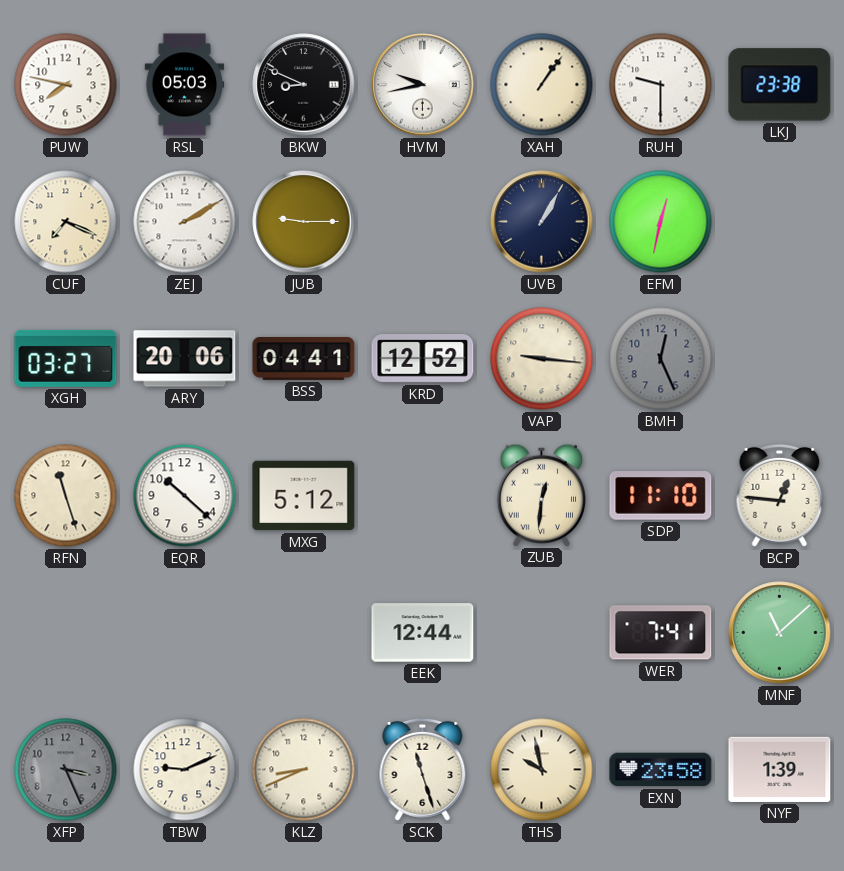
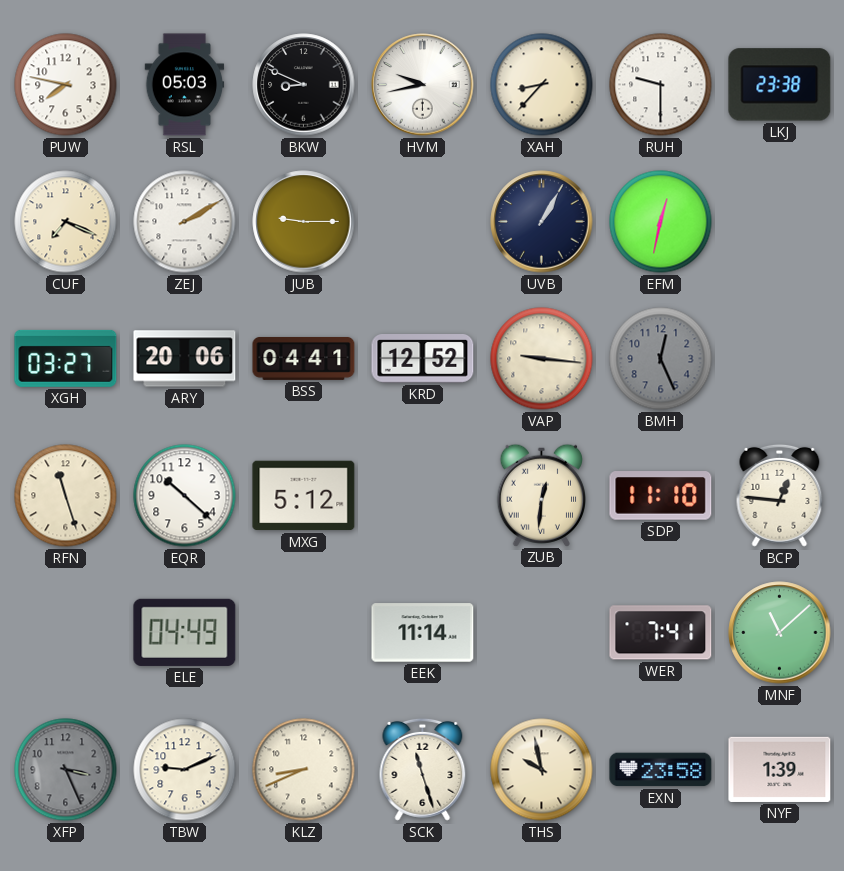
XAH: 1:06 -> 8:37 (542, 85)
ELE: none -> 04:49 (185, 632)
EEK: 12:44 -> 11:14 (423, 633)
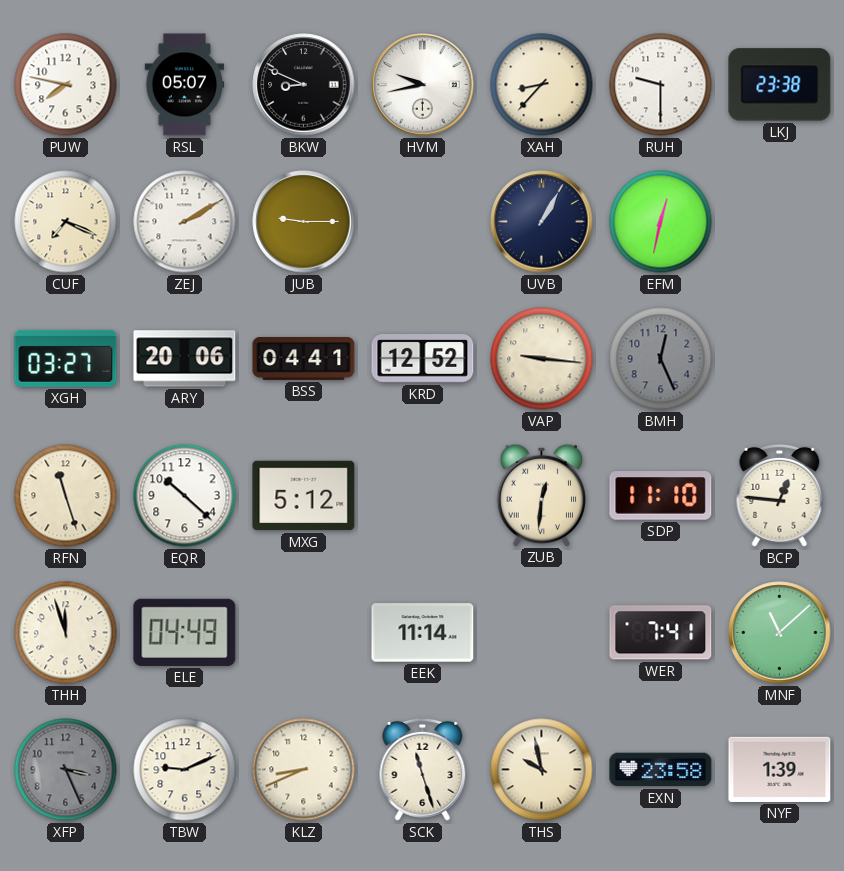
RSL: 05:03 -> 05:07 (185, 85)
THH: none -> 11:57 (66, 633)
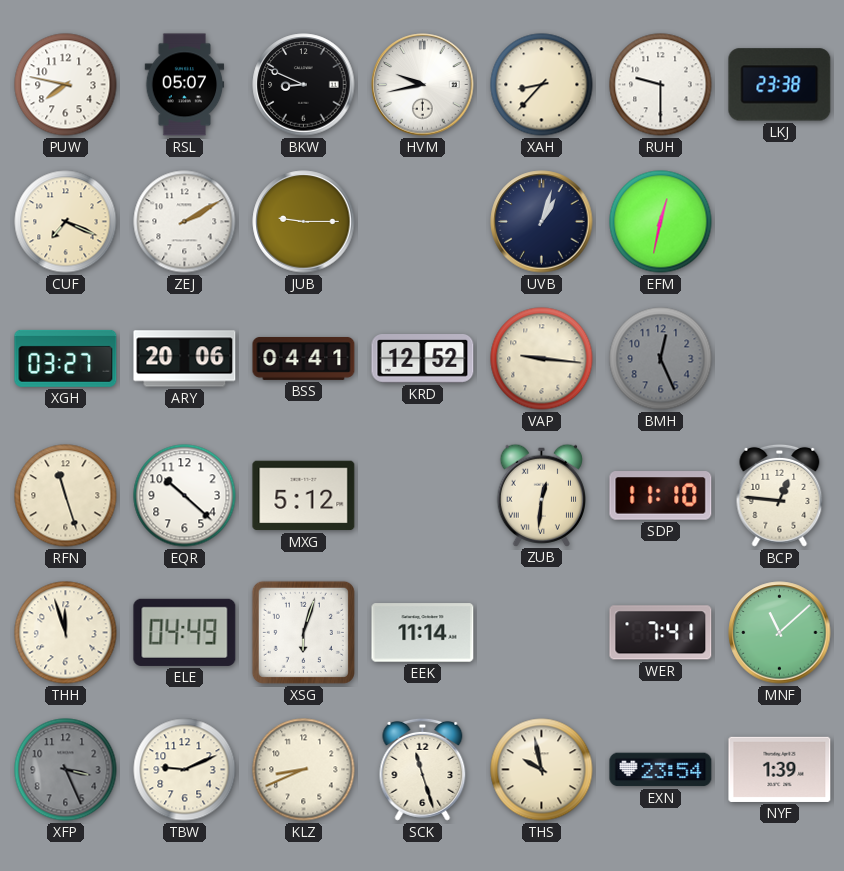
UVB: 1:05 -> 1:03 (542, 222)
XSG: none -> 6:03 (303, 632)
EXN: 23:58 -> 23:54 (661, 770)
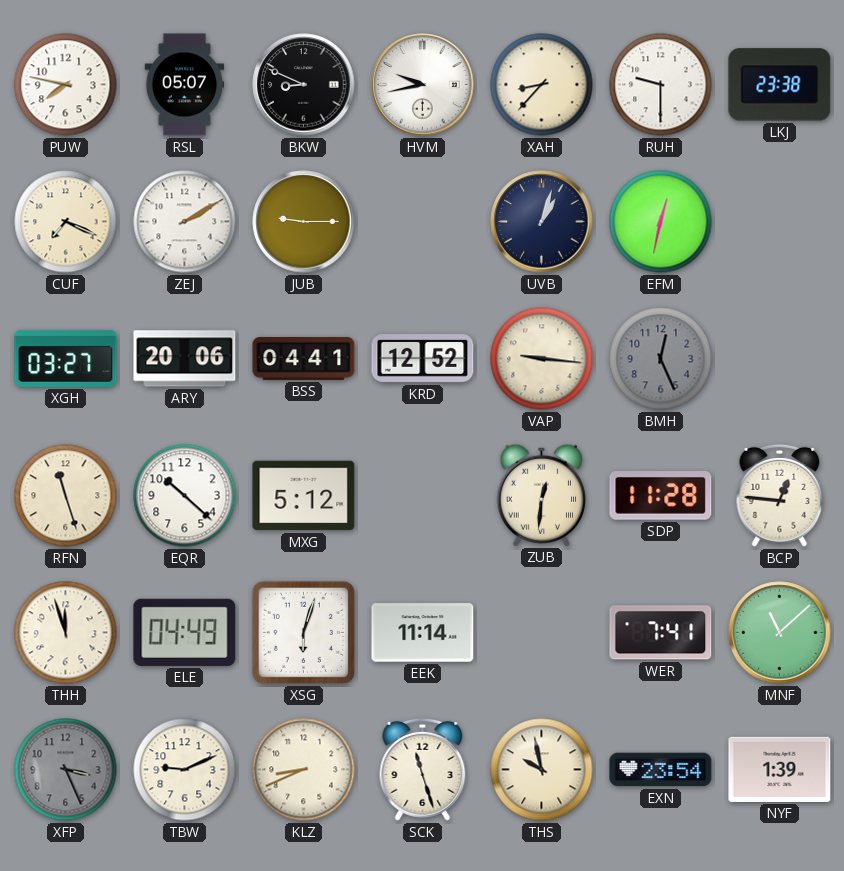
SDP: 11:10 -> 11:28 (661, 496)
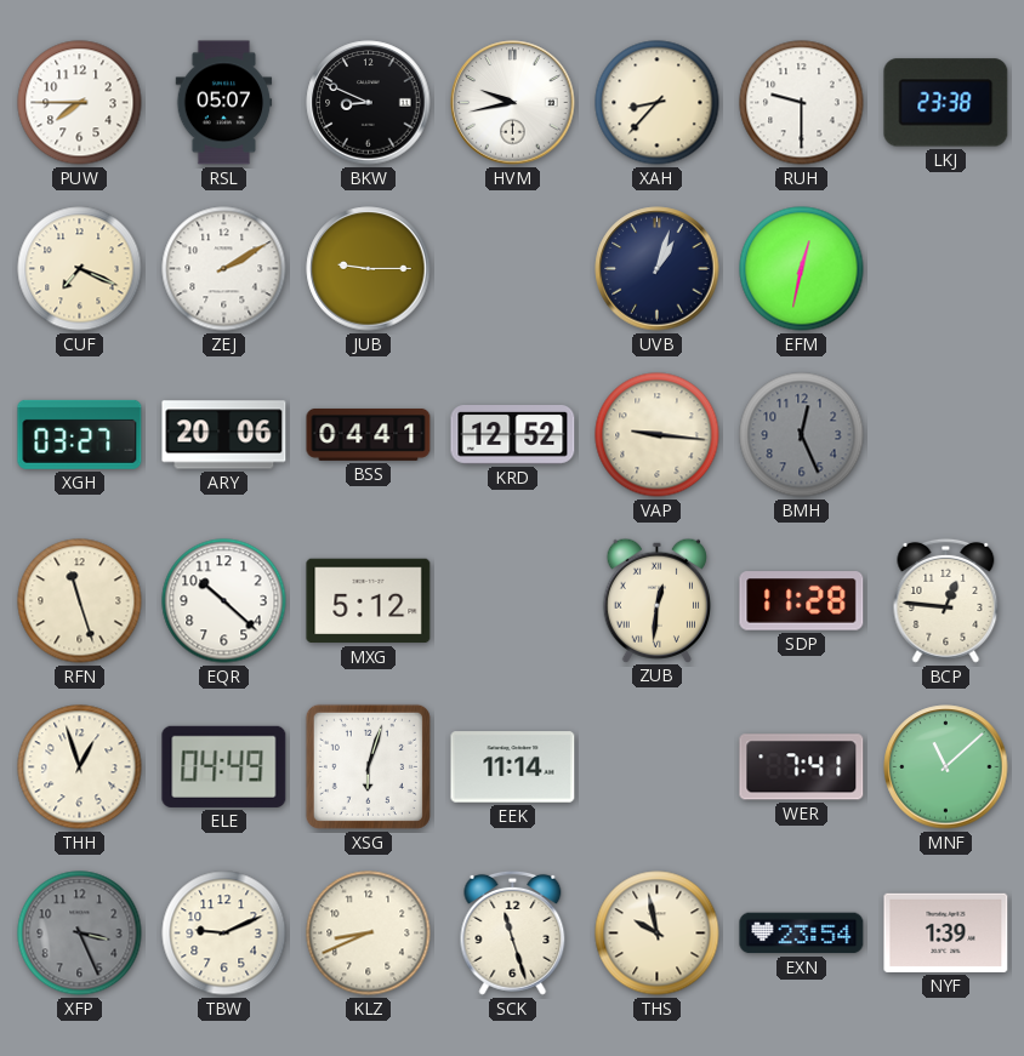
PUW: 7:47 -> 7:45 (80, 103)
THH: 11:57 -> 12:57 (80, 767)
